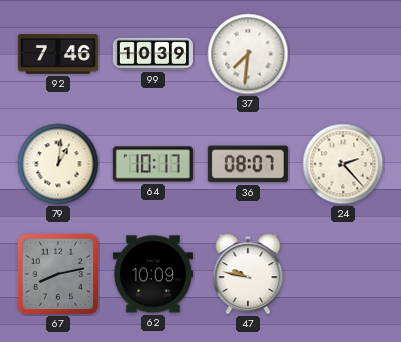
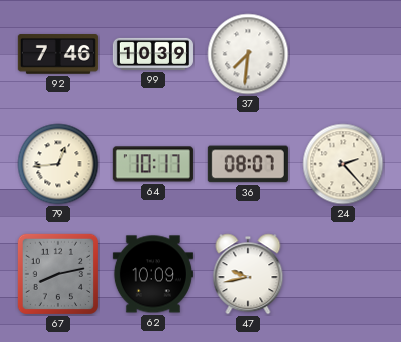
79: 1:01 -> 12:44 (58, 164)
47: 9:47 -> 9:43 (248, 274)
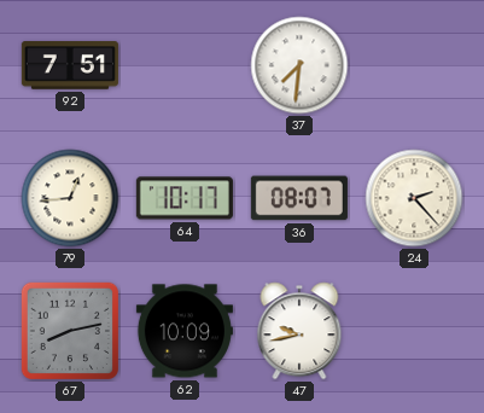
92: 7:46 -> 7:51 (70, 65)
99: 10:39 -> none (153, 54)
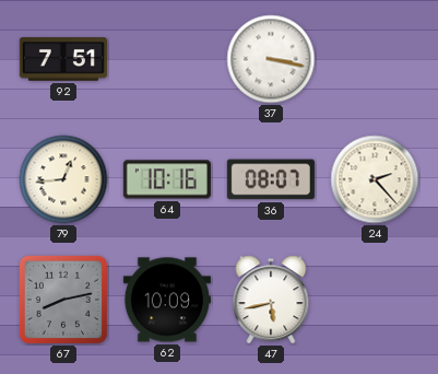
37: 7:31 -> 3:17 (271, 59)
64: 10:17 -> 10:16 (167, 179)
47: 9:43 -> 5:43 (271, 300)
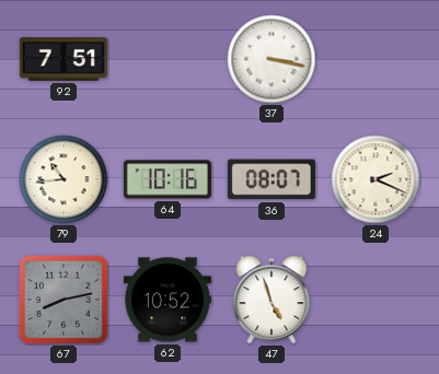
79: 12:44 -> 10:44 (63, 179)
24: 2:23 -> 2:19 (376, 179)
62: 10:09 -> 10:52 (167, 300)
47: 5:43 -> 4:57 (272, 300)
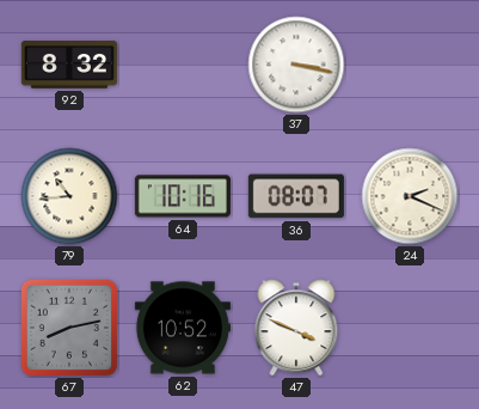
92: 7:51 -> 8:32 (69, 65)
47: 4:57 -> 3:49 (296, 328)
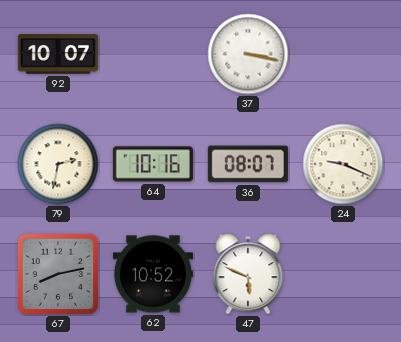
92: 8:32 -> 10:07 (58, 54)
79: 10:44 -> 2:32 (58, 164)
24: 2:19 -> 9:19 (343, 164)
47: 3:49 -> 5:49 (248, 274)
